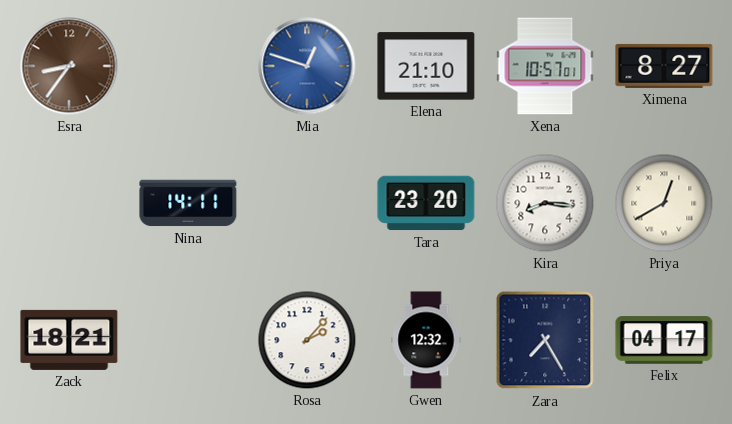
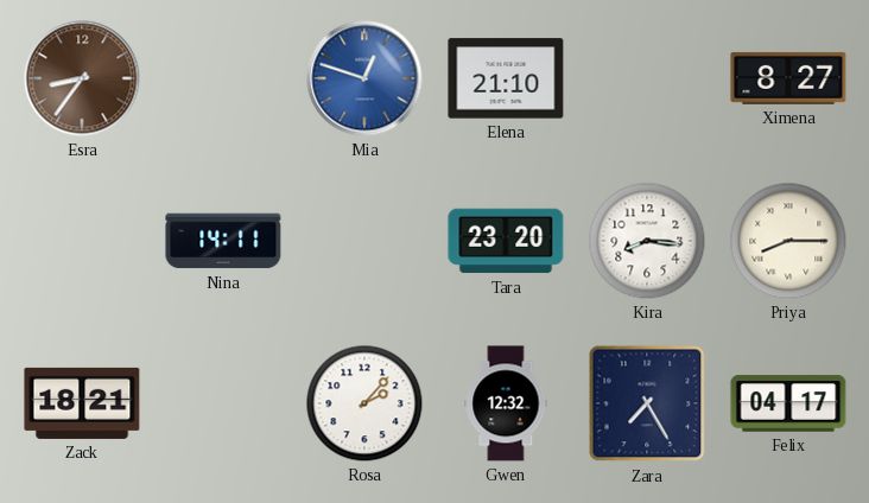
Xena: 10:57 -> none (545, 66)
Priya: 12:40 -> 8:15 (788, 241)
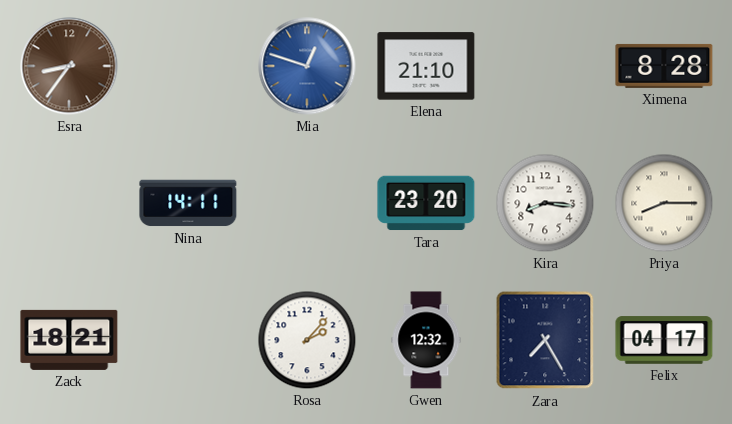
Ximena: 8:27 -> 8:28 (664, 66)
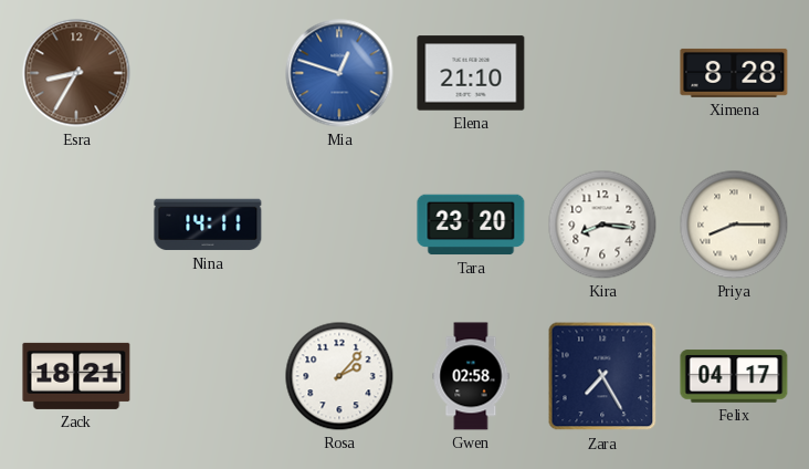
Esra: 8:36 -> 8:35 (76, 73)
Gwen: 12:32 -> 02:58 (471, 376)
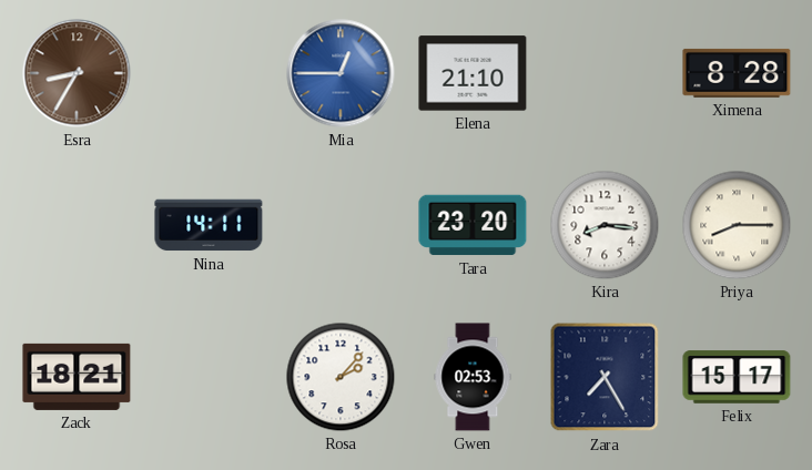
Mia: 12:48 -> 12:45 (341, 73)
Gwen: 02:58 -> 02:53 (473, 377)
Felix: 04:17 -> 15:17 (737, 377)
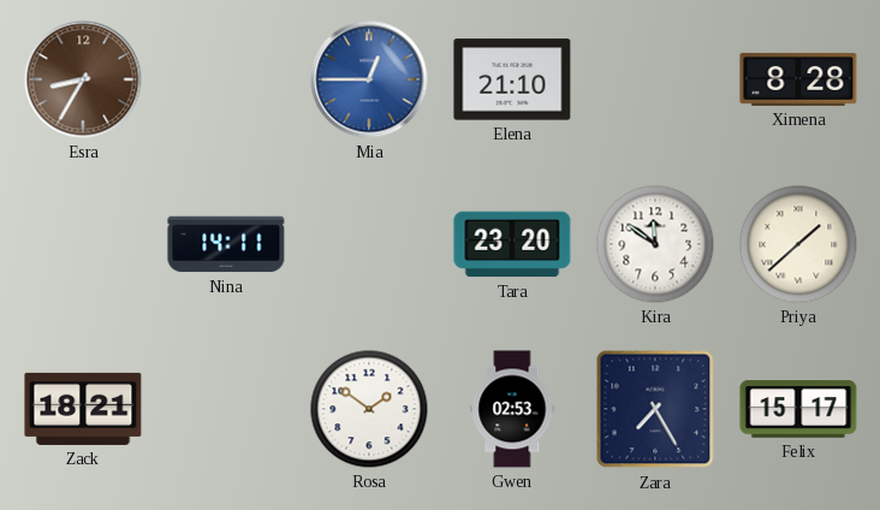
Kira: 8:16 -> 11:51 (655, 244)
Priya: 8:15 -> 1:38 (798, 244)
Rosa: 2:07 -> 1:51 (369, 409)
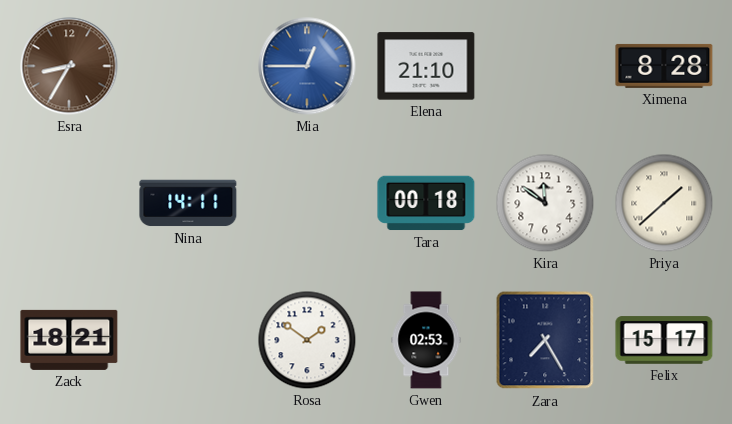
Tara: 23:20 -> 00:18 (426, 203)
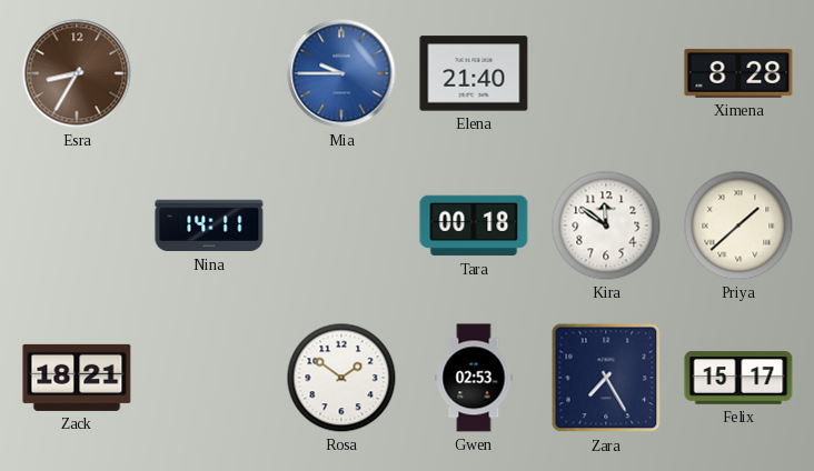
Mia: 12:45 -> 9:45 (341, 73)
Elena: 21:10 -> 21:40 (474, 73)
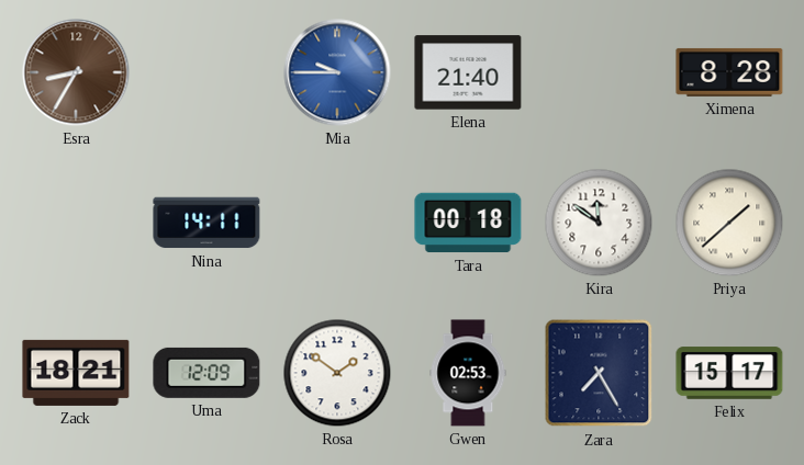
Uma: none -> 12:09 (206, 373)
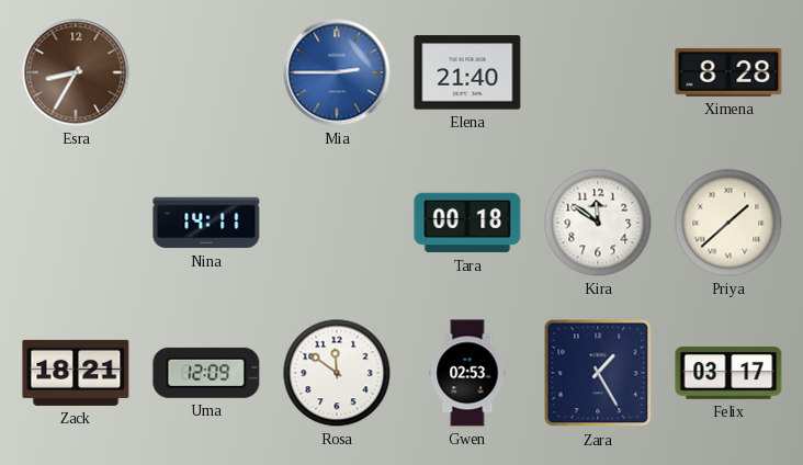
Mia: 9:45 -> 2:45 (337, 72)
Rosa: 1:51 -> 11:51 (337, 373)
Zara: 7:25 -> 1:25 (598, 373)
Felix: 15:17 -> 03:17 (728, 373)
